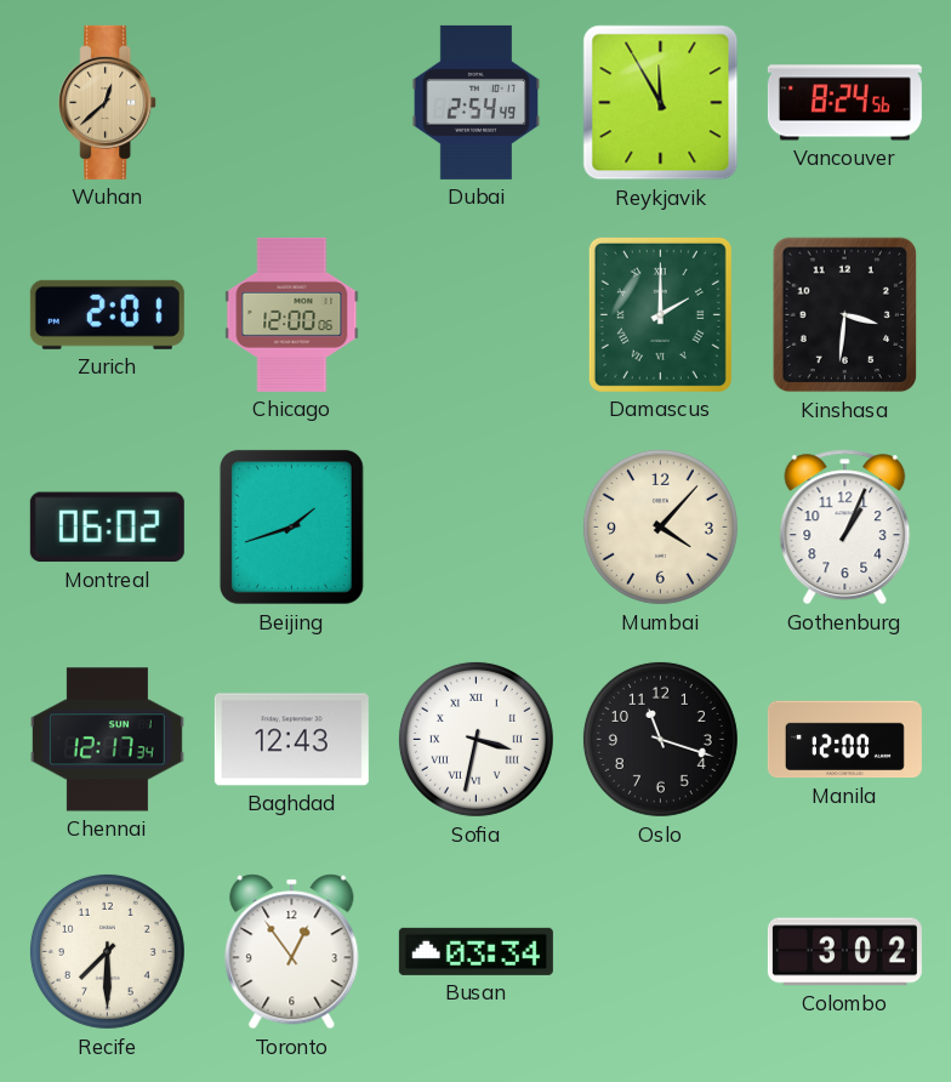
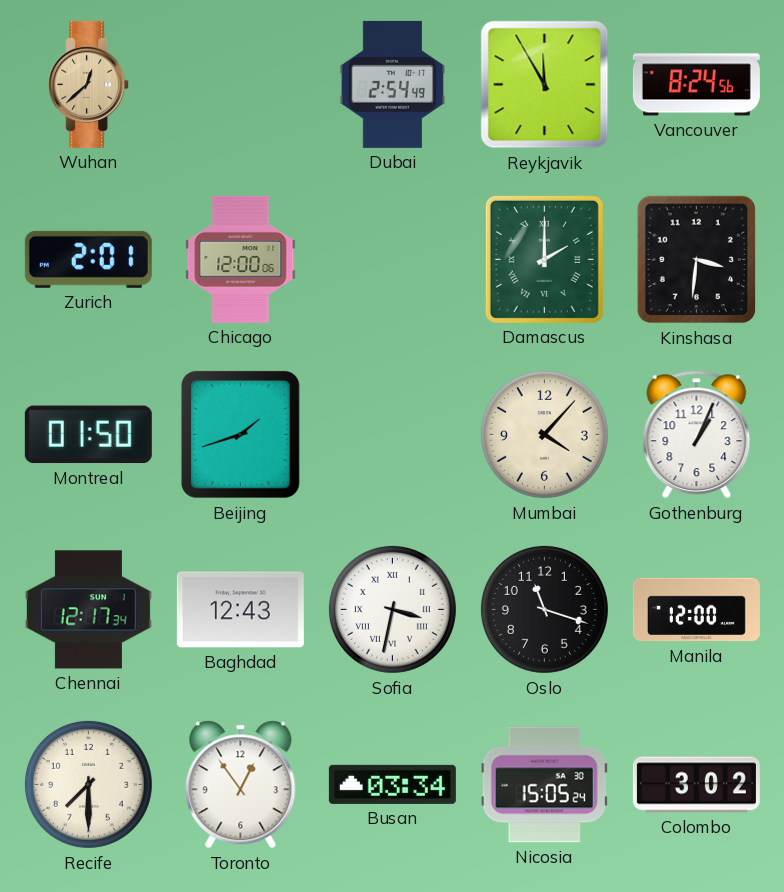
Montreal: 06:02 -> 01:50 (88, 435)
Nicosia: none -> 15:05 (544, 785)
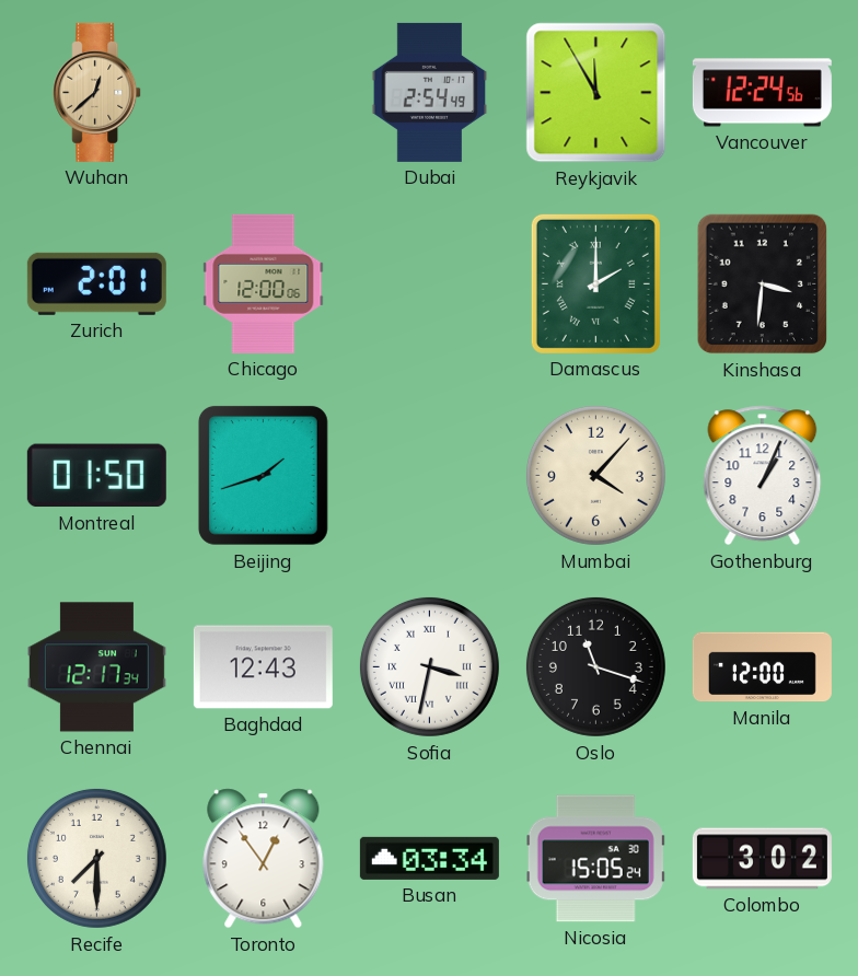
Vancouver: 8:24 -> 12:24 (762, 93)
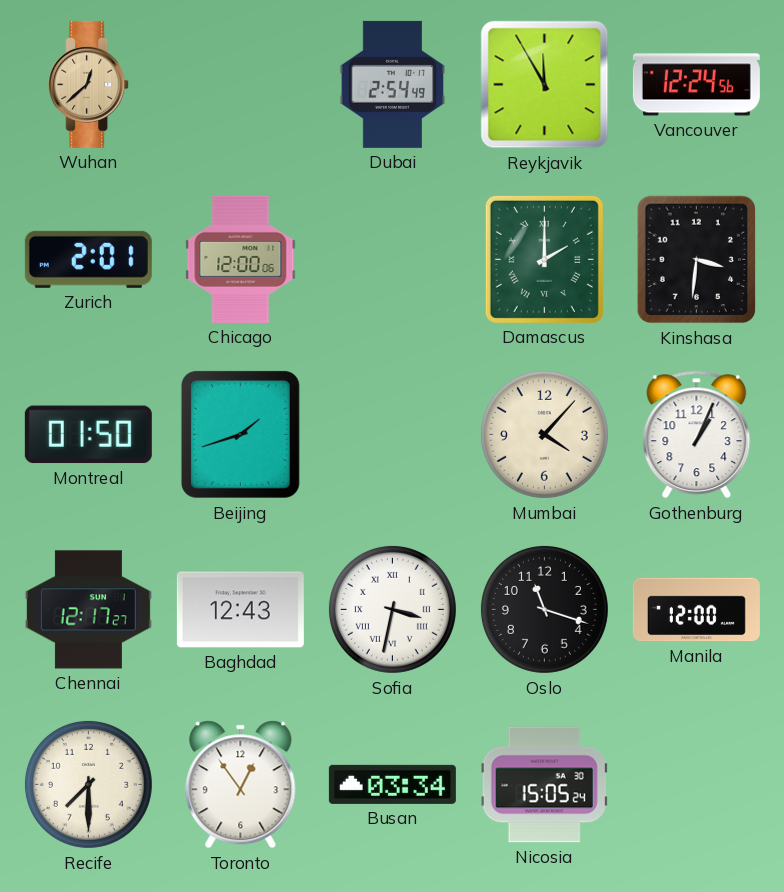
Chennai: 12:17:34 -> 12:17:27 (88, 610)
Colombo: 3:02 -> none (762, 859)
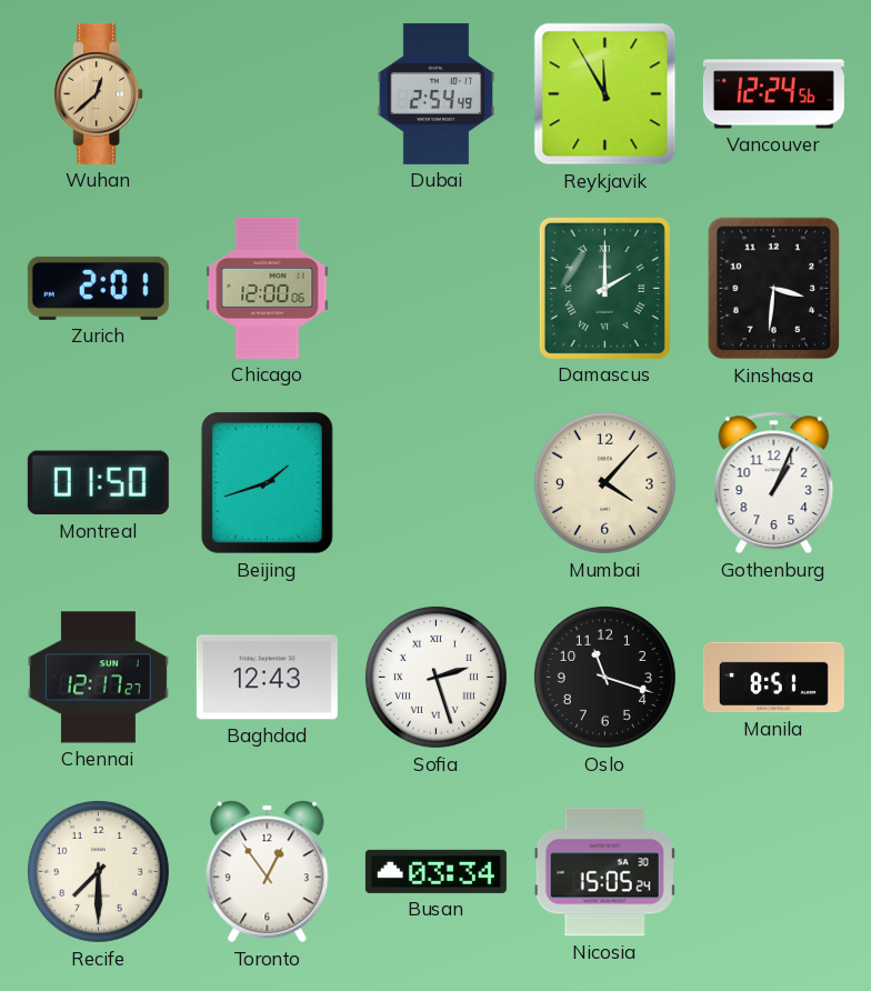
Sofia: 3:32 -> 2:27 (436, 677)
Manila: 12:00 -> 8:51 (773, 678)
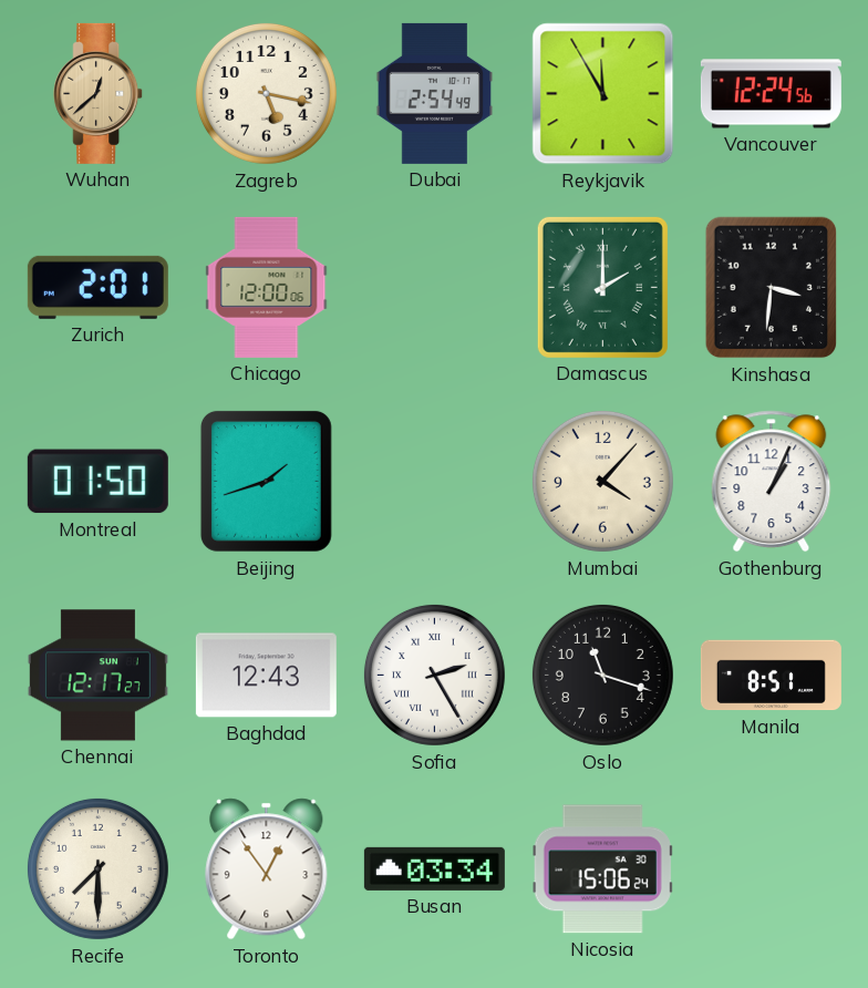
Zagreb: none -> 5:17 (266, 93)
Sofia: 2:27 -> 2:25 (434, 675)
Nicosia: 15:05 -> 15:06 (602, 869)
